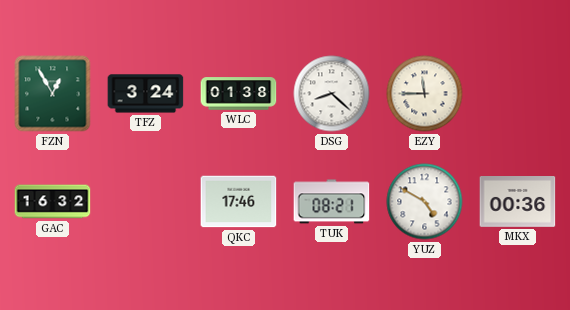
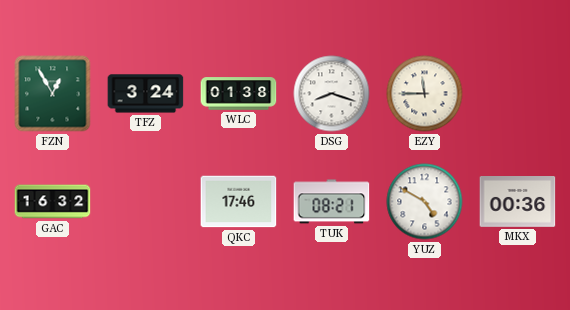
DSG: 8:22 -> 8:18 (332, 94)
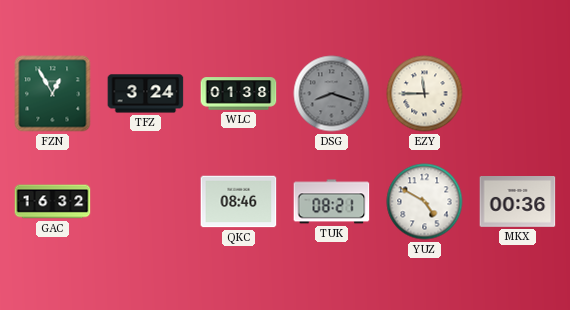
DSG dial: white -> grey (332, 94)
QKC: 17:46 -> 08:46 (239, 202)
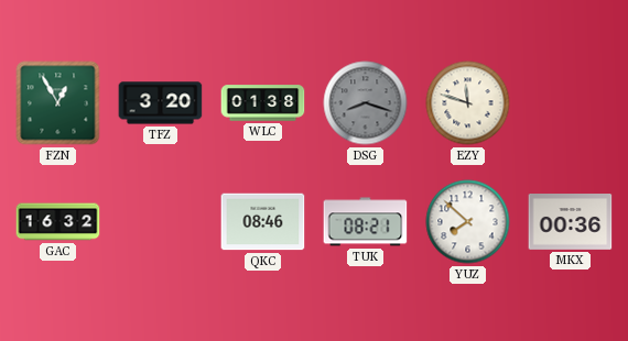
TFZ: 3:24 -> 3:20 (161, 103)
EZY: 11:45 -> 11:48 (468, 103)
YUZ: 4:50 -> 7:52 (468, 222)
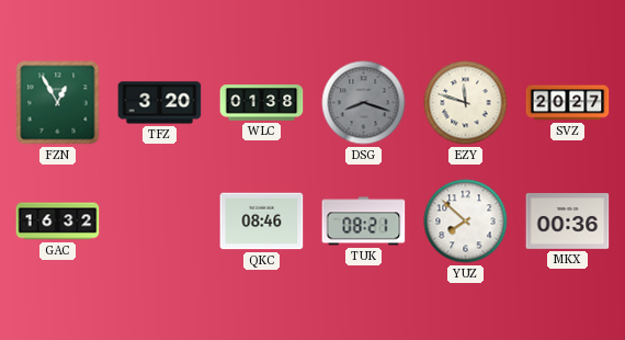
SVZ: none -> 20:27 (568, 103)
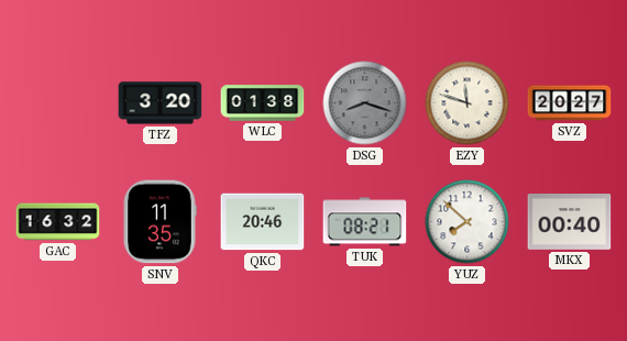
FZN: 12:55 -> none (58, 103)
SNV: none -> 11:35 (159, 222)
QKC: 08:46 -> 20:46 (263, 222)
MKX: 00:36 -> 00:40 (570, 222)
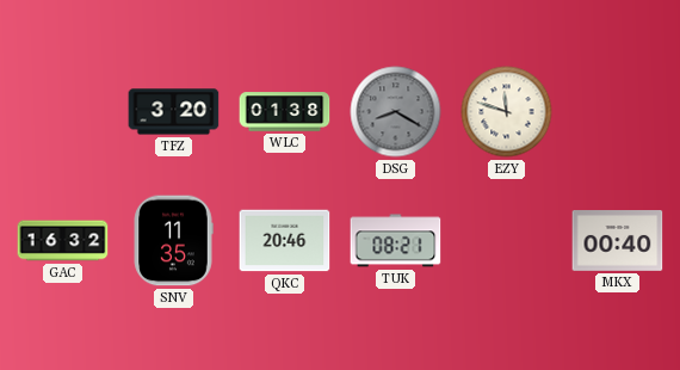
DSG: 8:18 -> 8:20 (396, 112)
SVZ: 20:27 -> none (570, 103)
YUZ: 7:52 -> none (468, 222)
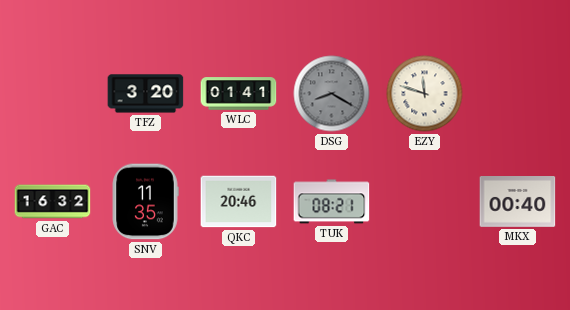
WLC: 01:38 -> 01:41 (239, 94)
